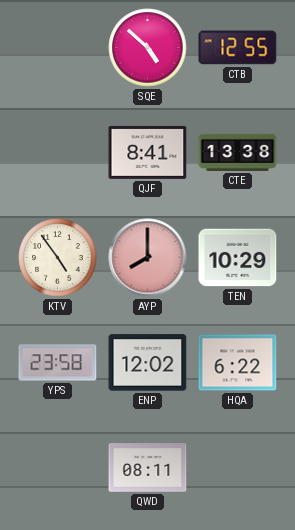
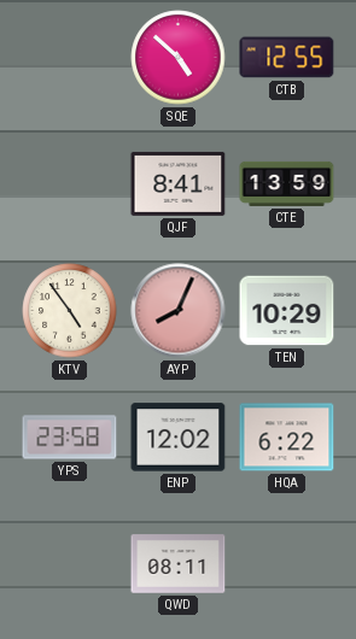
CTE: 13:38 -> 13:59 (287, 183)
AYP: 8:00 -> 8:04 (179, 311)
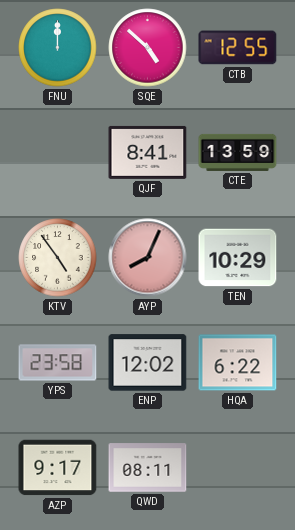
FNU: none -> 12:00 (58, 48)
AZP: none -> 9:17 (58, 468)
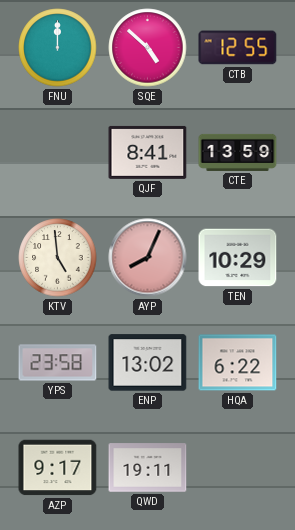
KTV: 4:54 -> 4:59 (58, 258)
ENP: 12:02 -> 13:02 (148, 363)
QWD: 08:11 -> 19:11 (148, 468)
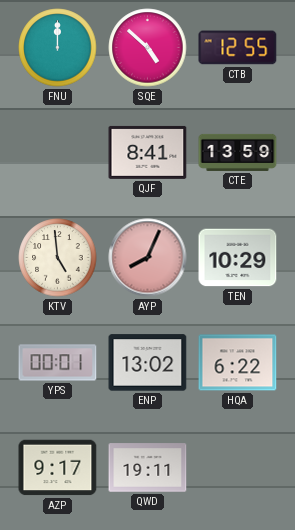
YPS: 23:58 -> 00:01 (58, 363)
